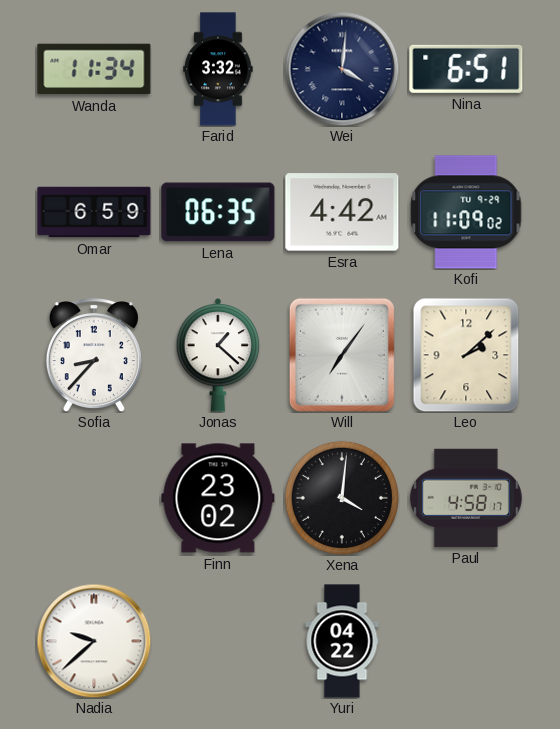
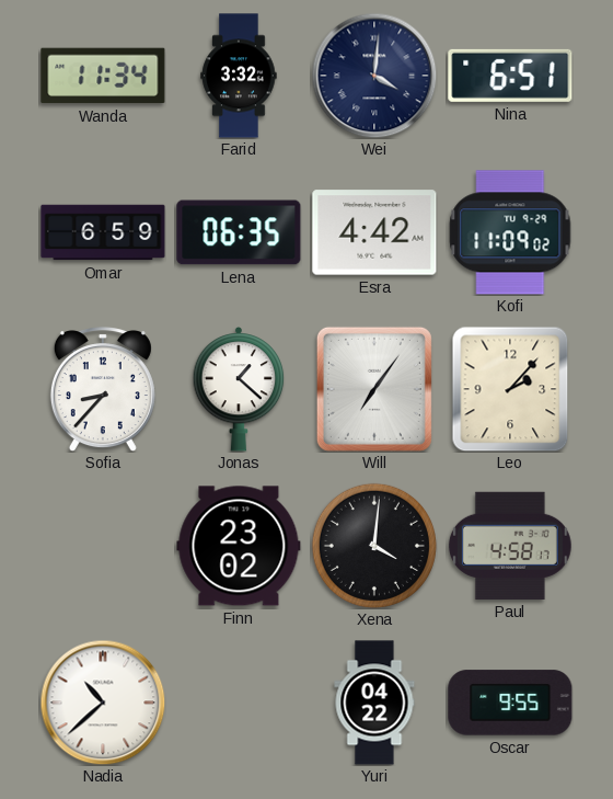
Leo: 2:08 -> 2:07 (510, 389)
Nadia: 9:38 -> 10:38 (103, 703)
Oscar: none -> 9:55 (510, 703)
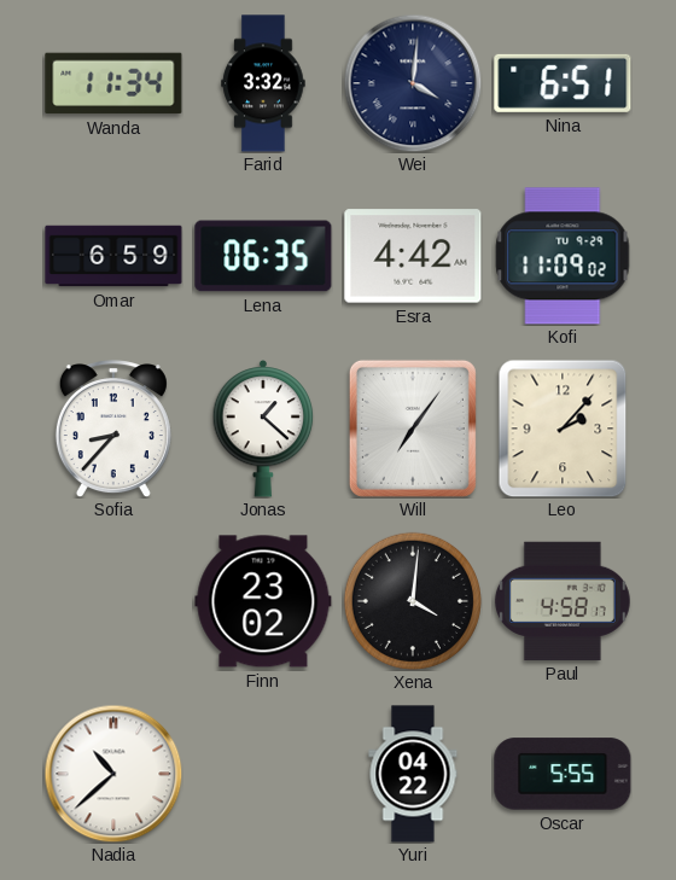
Oscar: 9:55 -> 5:55 (563, 774)
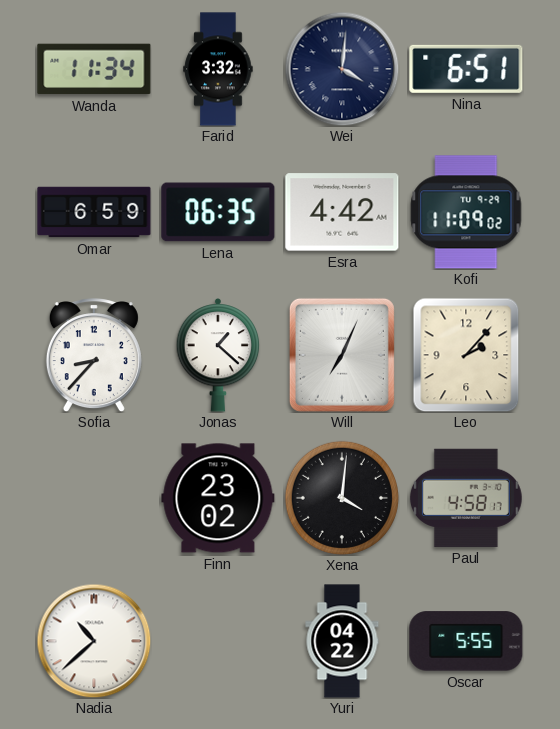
Will: 7:06 -> 7:04 (342, 355)
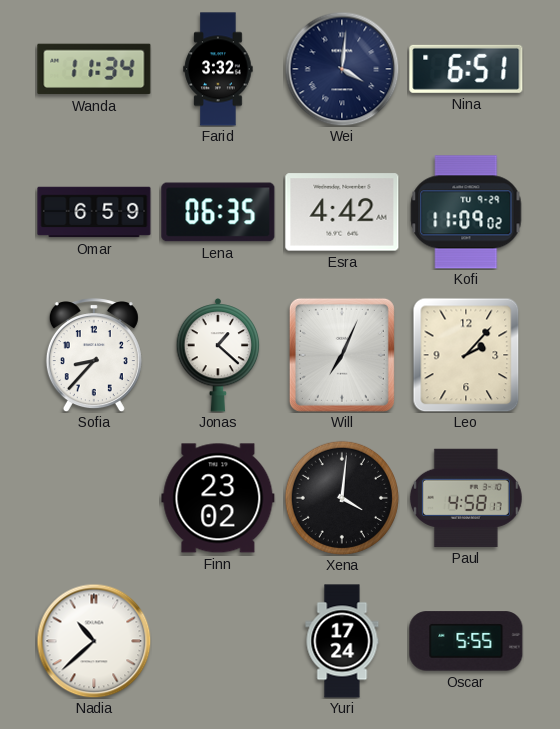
Yuri: 04:22 -> 17:24 (342, 641)
